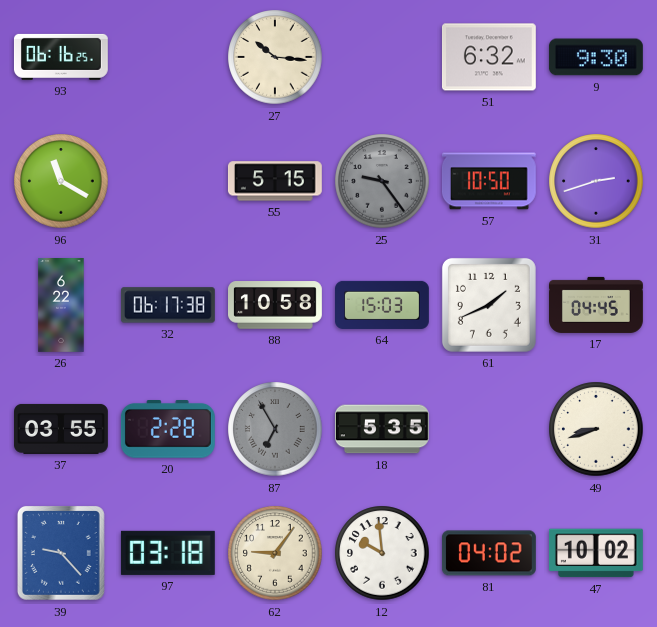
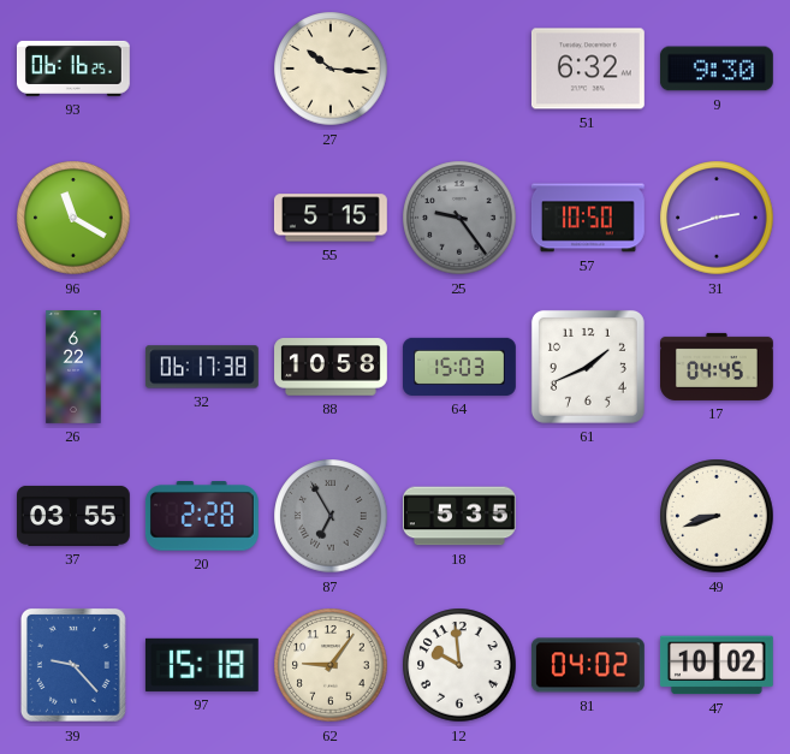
97: 03:18 -> 15:18 (202, 665)
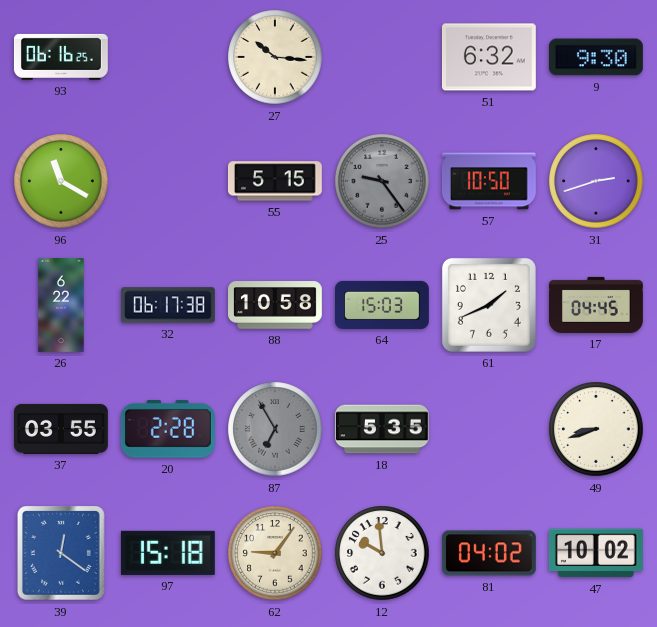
39: 9:23 -> 12:21 (61, 553)
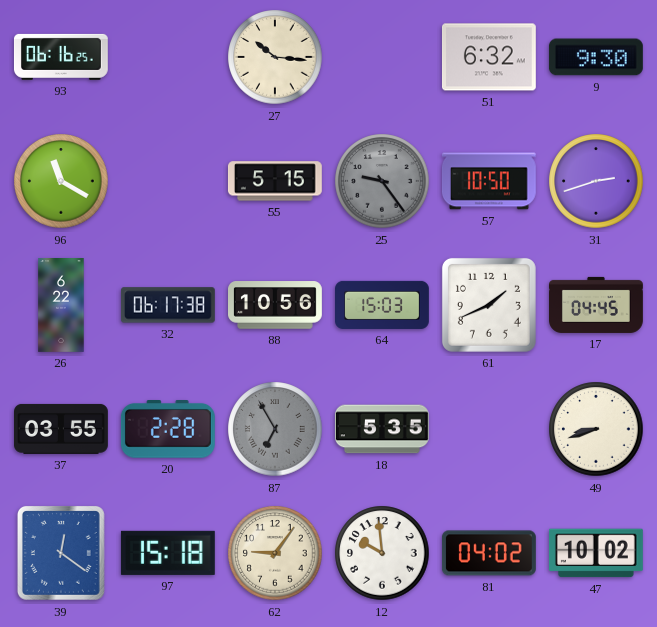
88: 10:58 -> 10:56 (276, 305)
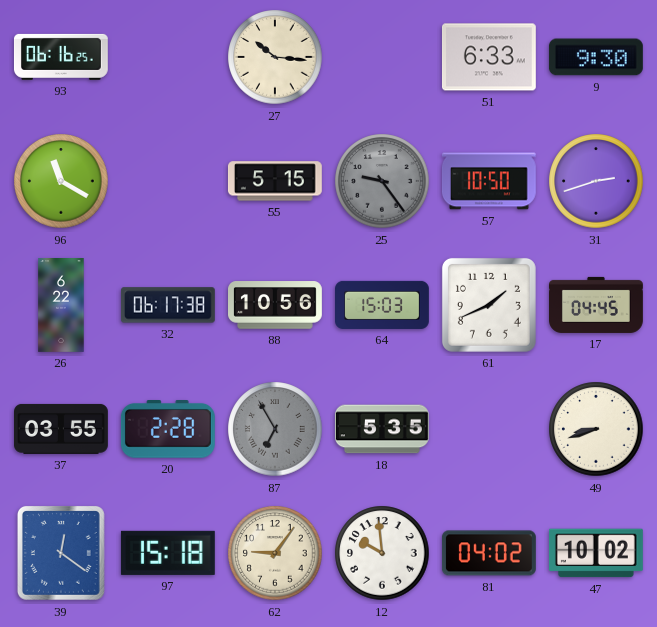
51: 6:32 -> 6:33 (489, 57)
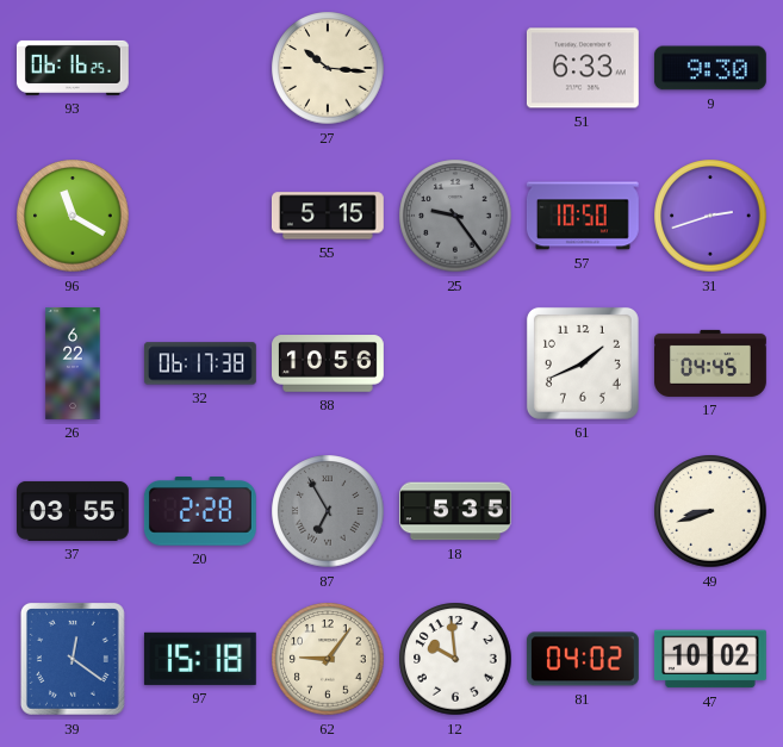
64: 15:03 -> none (383, 305)
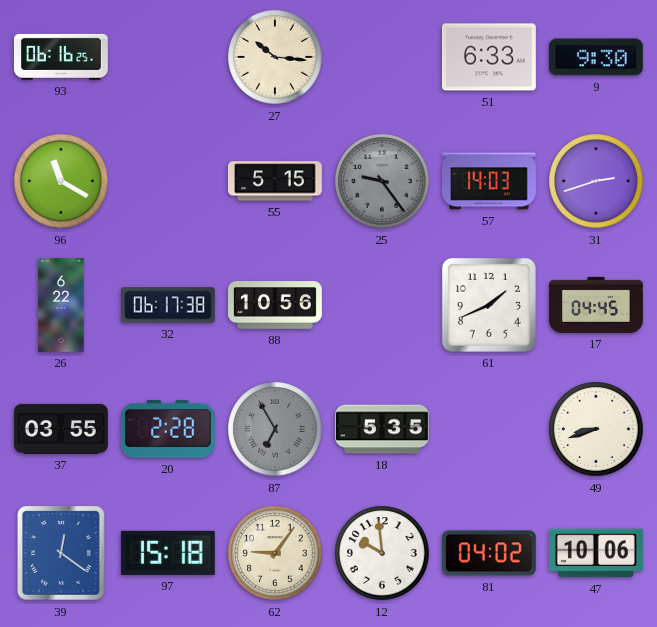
57: 10:50 -> 14:03 (489, 181)
47: 10:02 -> 10:06 (596, 553)
